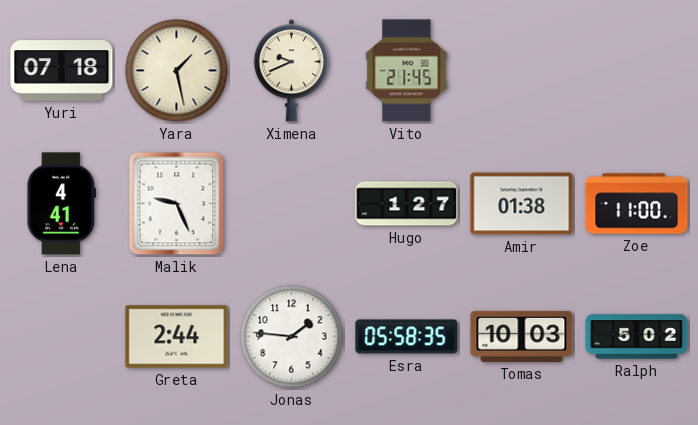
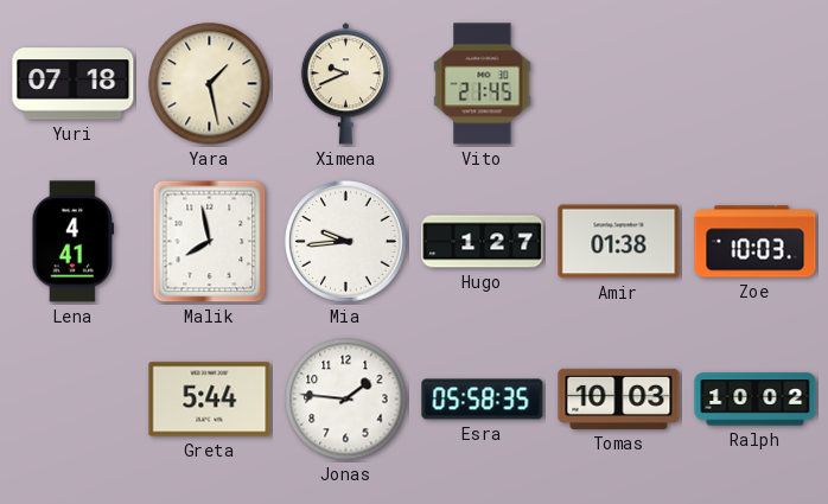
Malik: 9:26 -> 7:58 (210, 242)
Mia: none -> 9:44 (346, 242)
Zoe: 11:00 -> 10:03 (756, 242)
Greta: 2:44 -> 5:44 (210, 400)
Ralph: 5:02 -> 10:02 (756, 400)
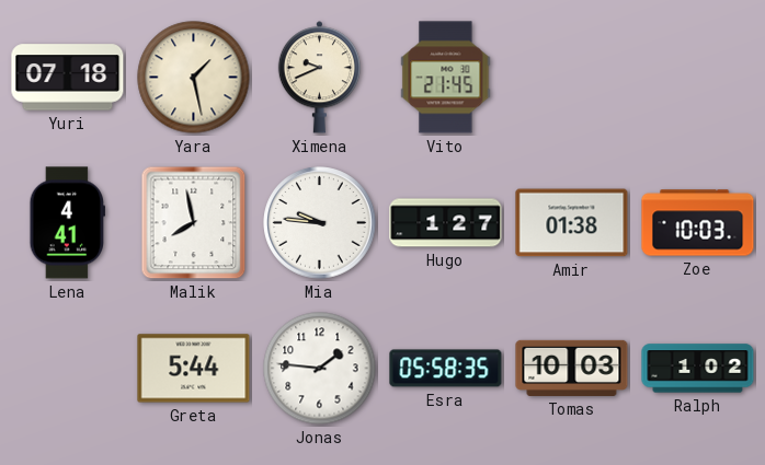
Mia: 9:44 -> 9:46 (320, 223)
Ralph: 10:02 -> 1:02 (698, 369)
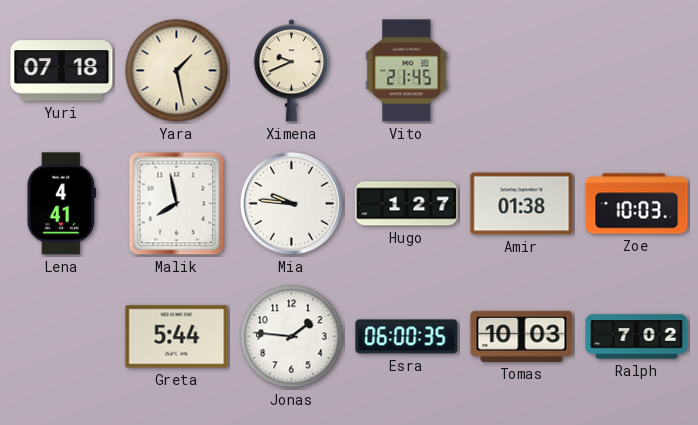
Esra: 05:58 -> 06:00 (407, 337)
Ralph: 1:02 -> 7:02 (637, 337)
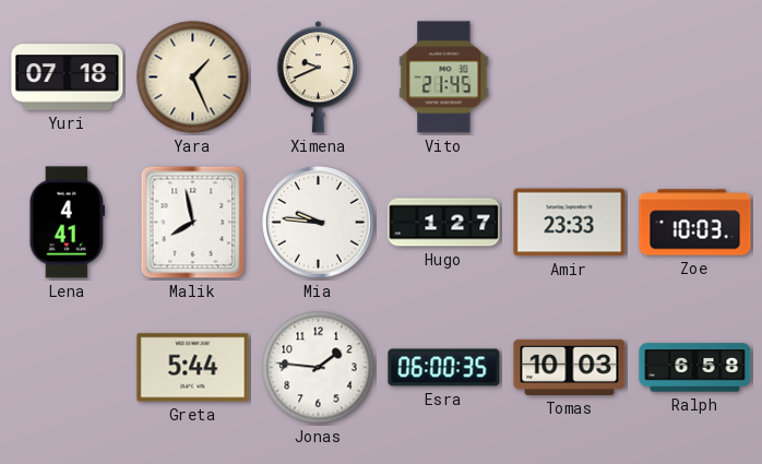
Yara: 1:28 -> 1:26 (193, 78)
Amir: 01:38 -> 23:33 (570, 223)
Ralph: 7:02 -> 6:58 (695, 368)
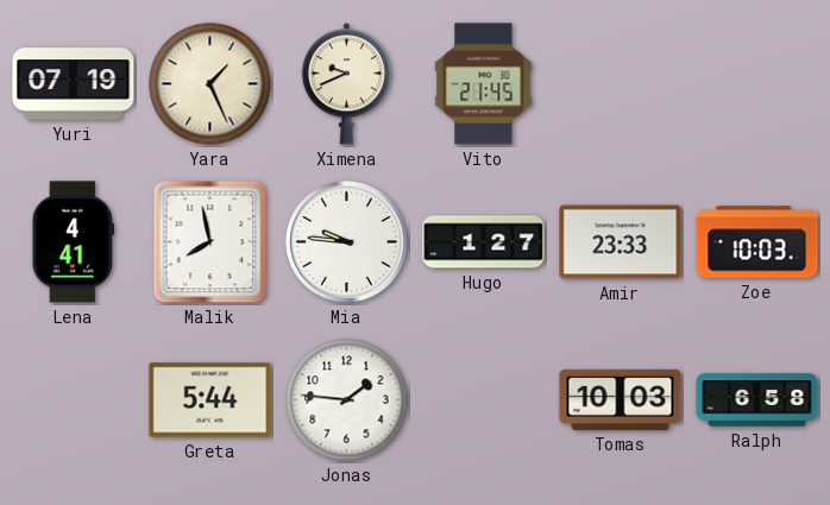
Yuri: 07:18 -> 07:19 (74, 84)
Esra: 06:00 -> none (444, 368)
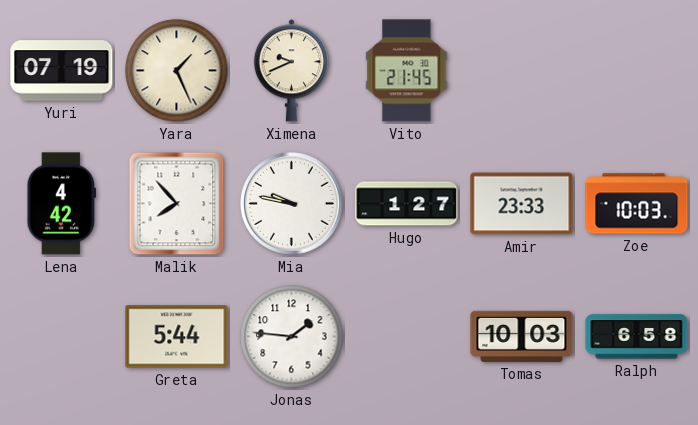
Lena: 4:41 -> 4:42 (61, 204)
Malik: 7:58 -> 7:53 (177, 204)
Mia: 9:46 -> 9:47 (292, 204)
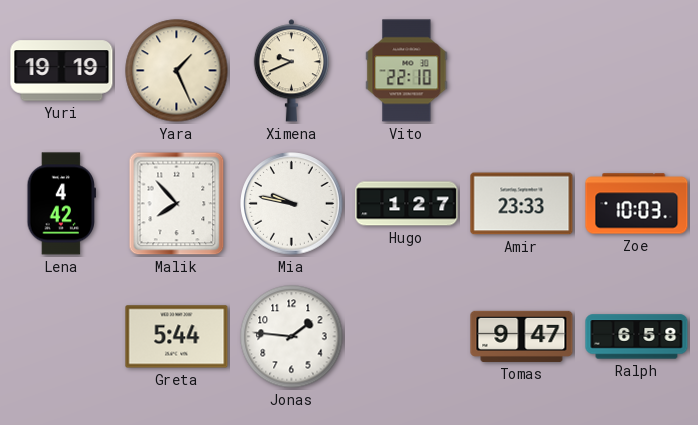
Yuri: 07:19 -> 19:19 (62, 71)
Vito: 21:45 -> 22:10 (407, 71)
Tomas: 10:03 -> 9:47 (522, 336)
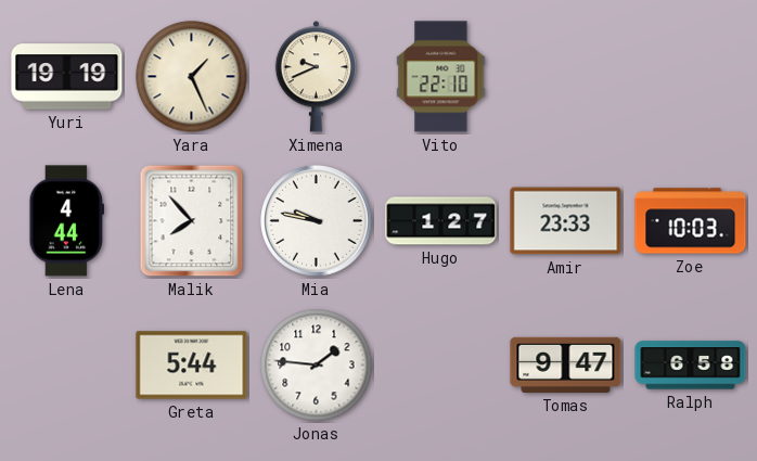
Lena: 4:42 -> 4:44 (66, 221)
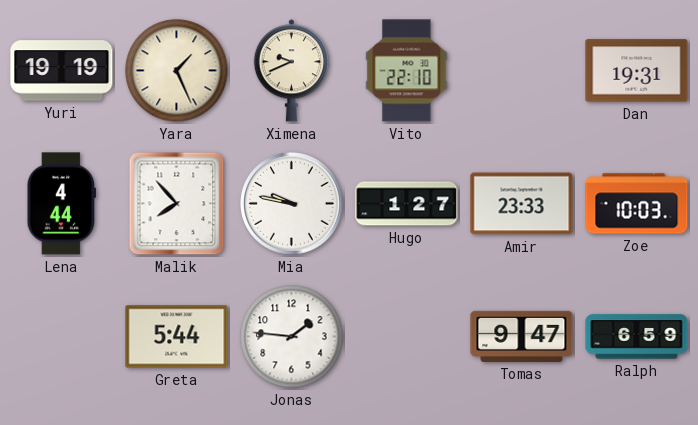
Dan: none -> 19:31 (637, 71)
Ralph: 6:58 -> 6:59 (637, 337)
